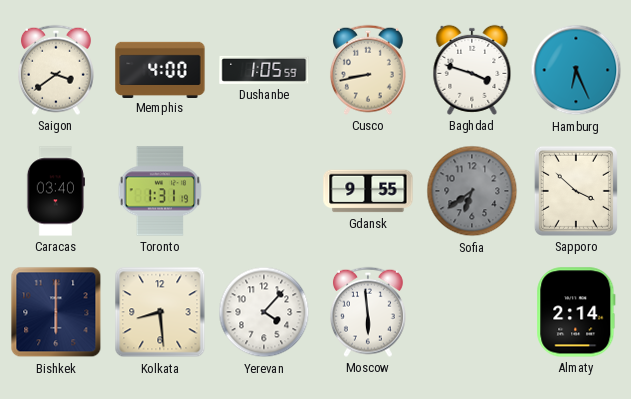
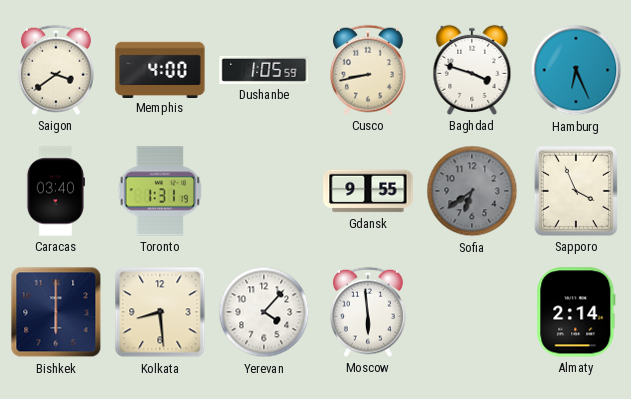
Sapporo: 3:52 -> 3:56 (576, 191)
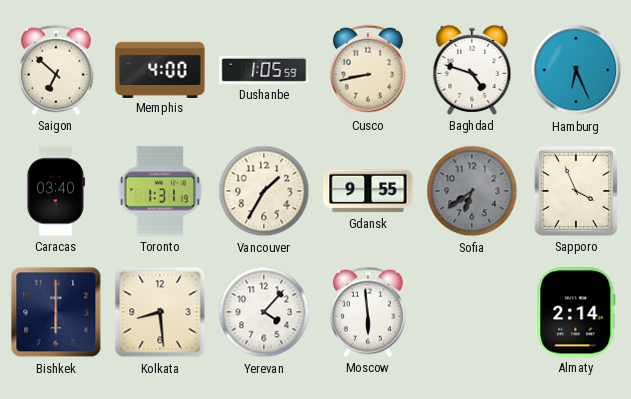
Saigon: 3:39 -> 6:52 (56, 70)
Baghdad: 3:48 -> 4:48 (472, 70)
Vancouver: none -> 1:35 (264, 191)
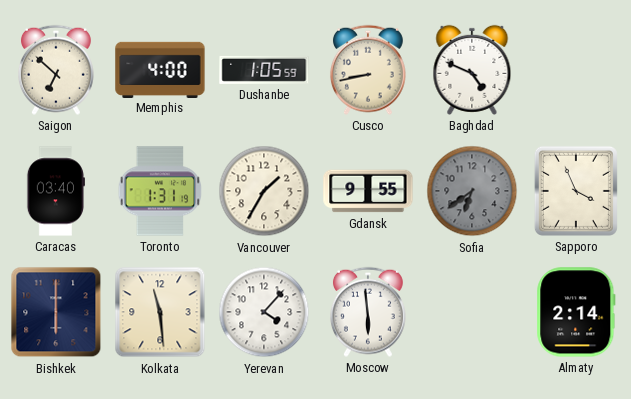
Baghdad: 4:48 -> 4:49 (472, 70)
Hamburg: 6:26 -> none (576, 70)
Kolkata: 8:29 -> 11:29 (160, 312)
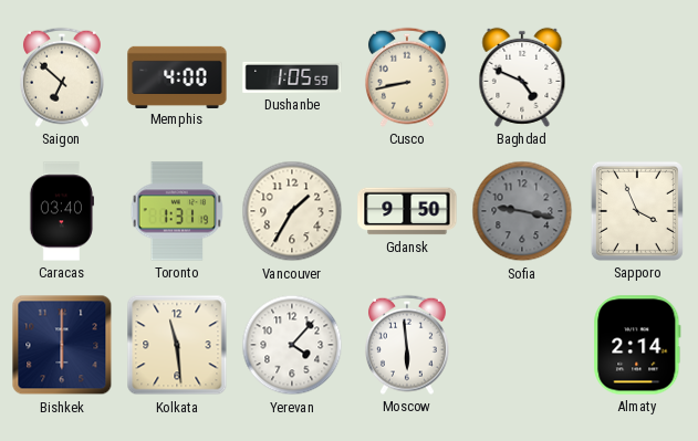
Gdansk: 9:55 -> 9:50 (407, 211)
Sofia: 6:39 -> 9:17 (522, 211)
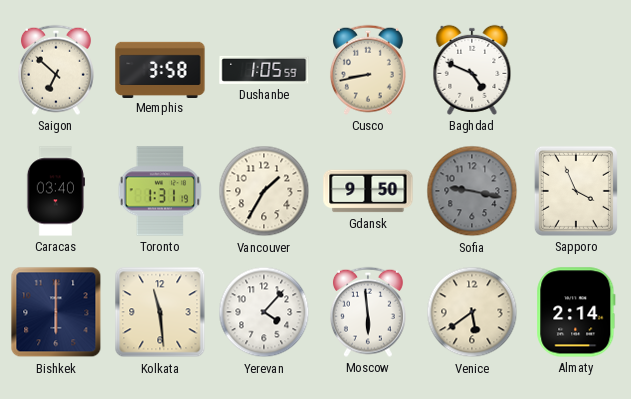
Memphis: 4:00 -> 3:58 (160, 69)
Venice: none -> 5:39 (472, 312)
